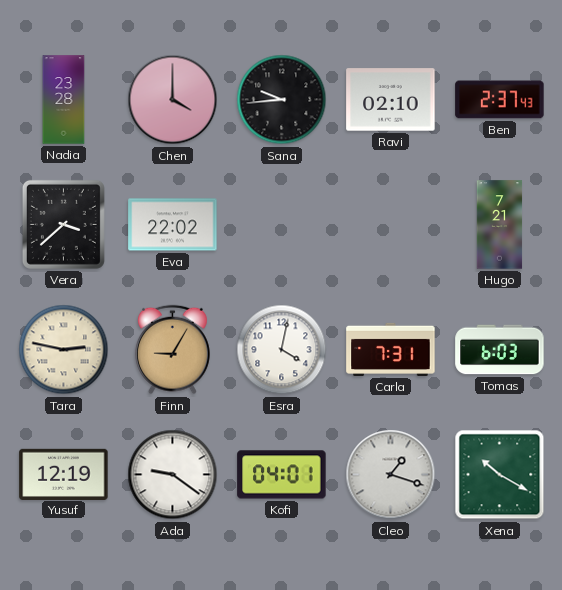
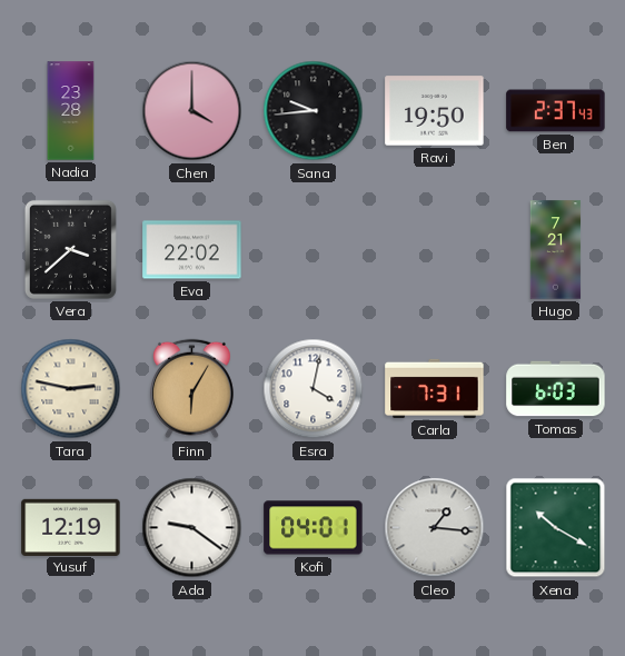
Ravi: 02:10 -> 19:50 (435, 111)
Finn: 9:05 -> 6:05 (191, 389)
Cleo: 1:18 -> 1:16 (435, 528)
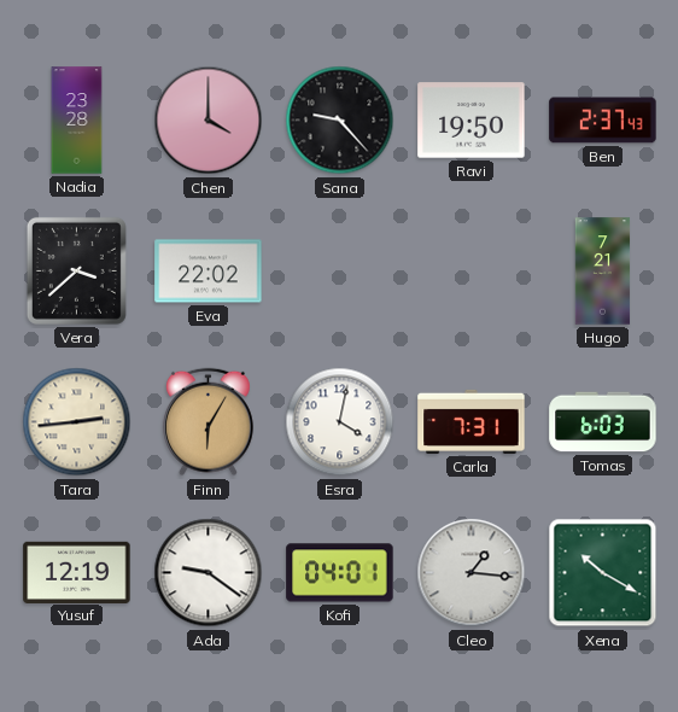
Sana: 9:44 -> 9:23 (340, 121)
Tara: 2:47 -> 2:44 (77, 422)
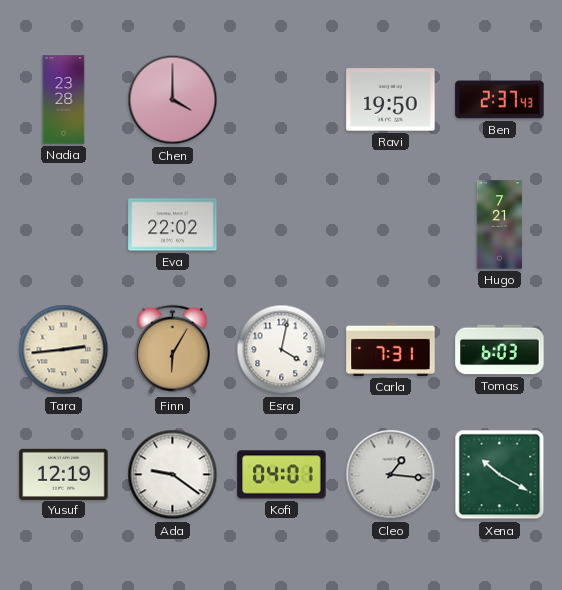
Sana: 9:23 -> none (340, 121)
Vera: 3:38 -> none (76, 270)
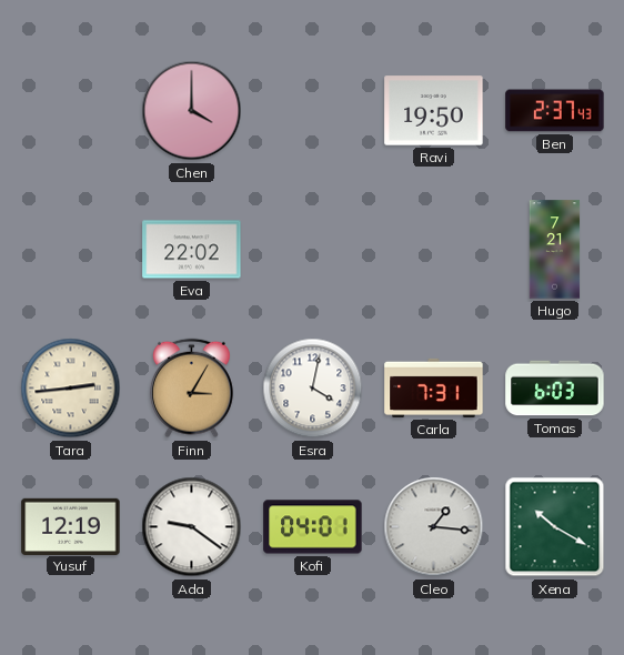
Nadia: 23:28 -> none (64, 100)
Finn: 6:05 -> 3:05 (191, 389)
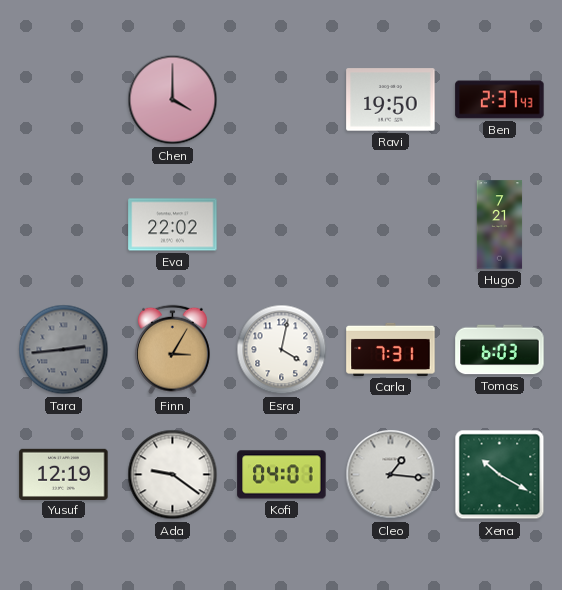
Tara dial: cream -> grey (64, 350)
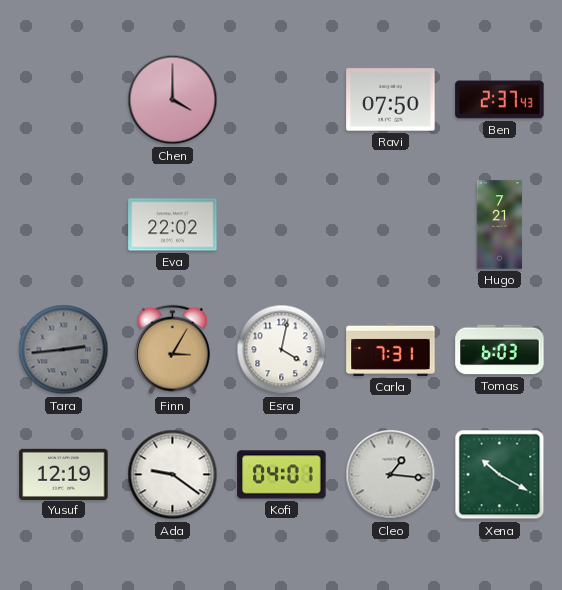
Ravi: 19:50 -> 07:50 (391, 100)
